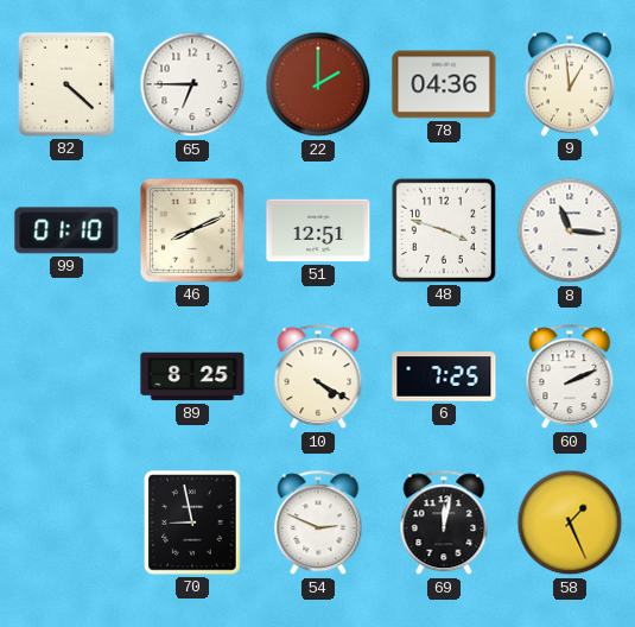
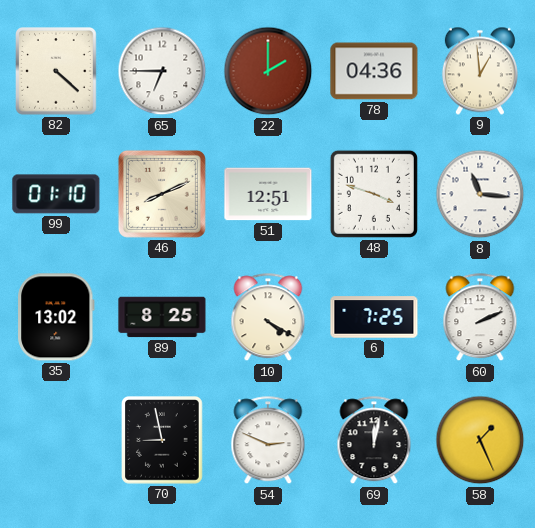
35: none -> 13:02 (57, 317)
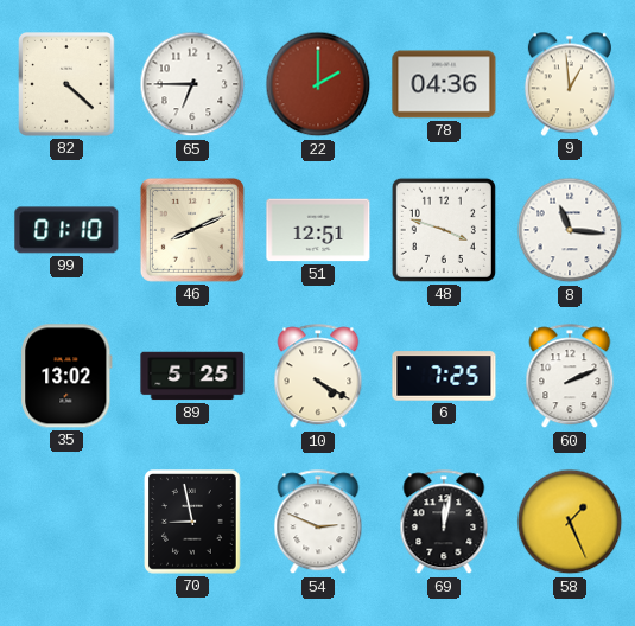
89: 8:25 -> 5:25 (192, 376)
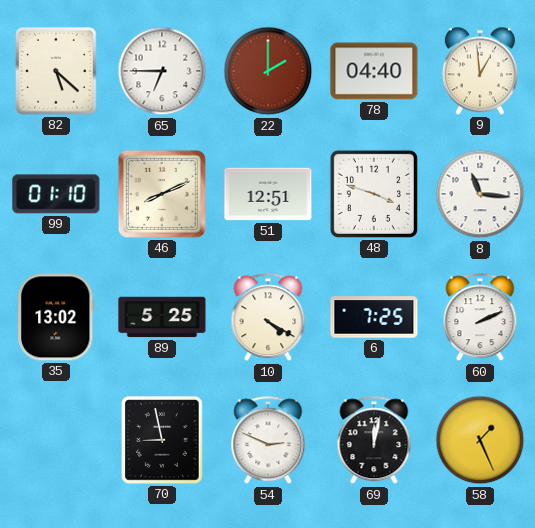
82: 4:22 -> 5:22 (57, 72)
78: 04:36 -> 04:40 (374, 71)
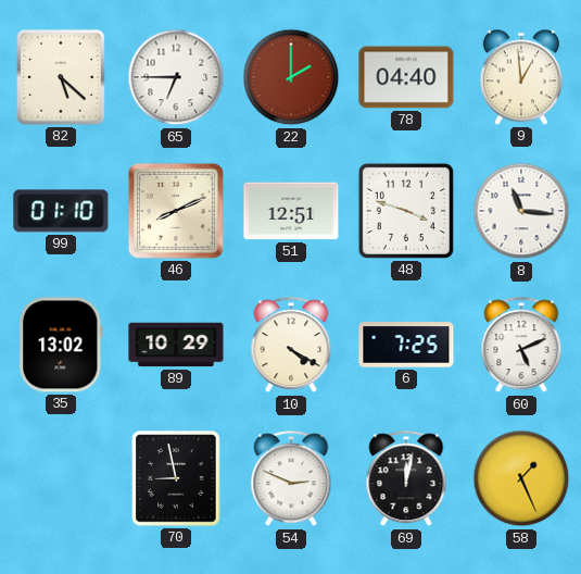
89: 5:25 -> 10:29 (176, 345)
60: 2:11 -> 5:11 (521, 346)
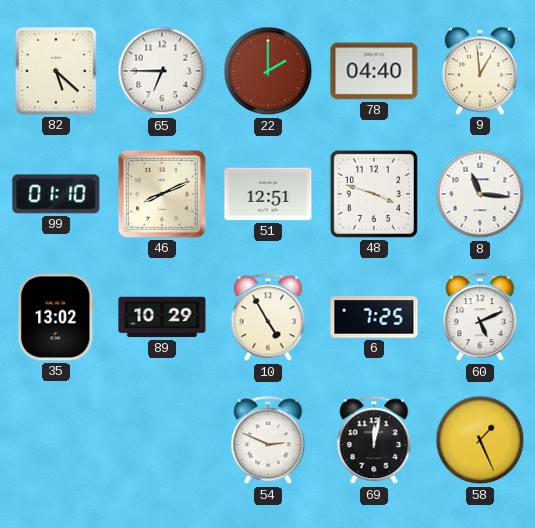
10: 4:20 -> 4:55 (268, 318)
70: 8:58 -> none (177, 479)
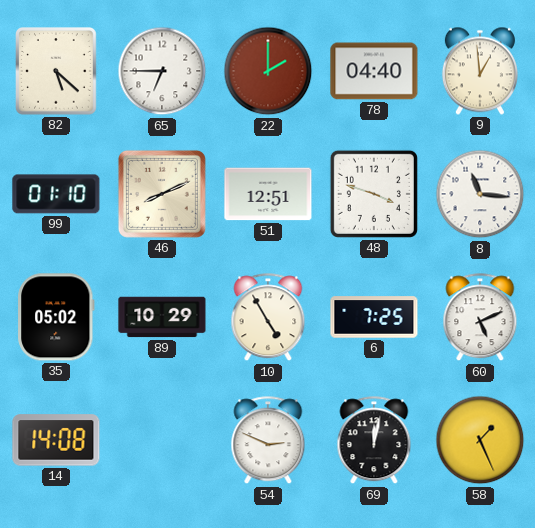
35: 13:02 -> 05:02 (57, 317)
14: none -> 14:08 (56, 440)
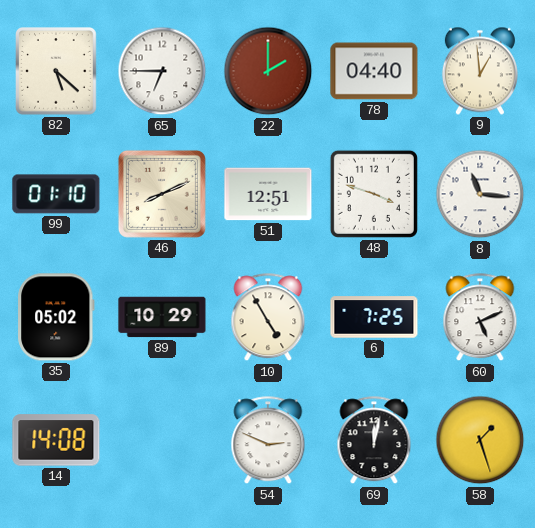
58: 1:26 -> 1:27 (480, 440)
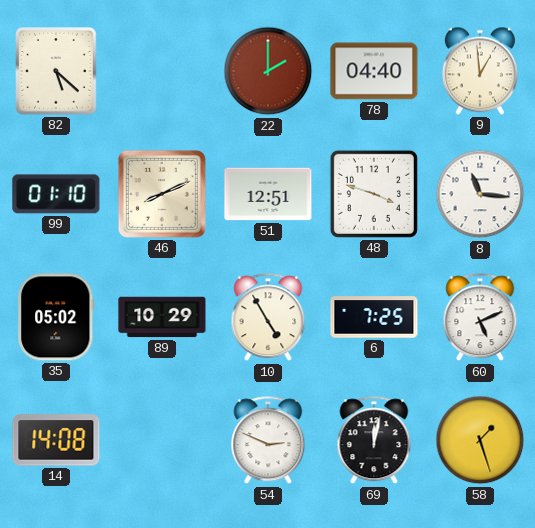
65: 6:45 -> none (162, 71)
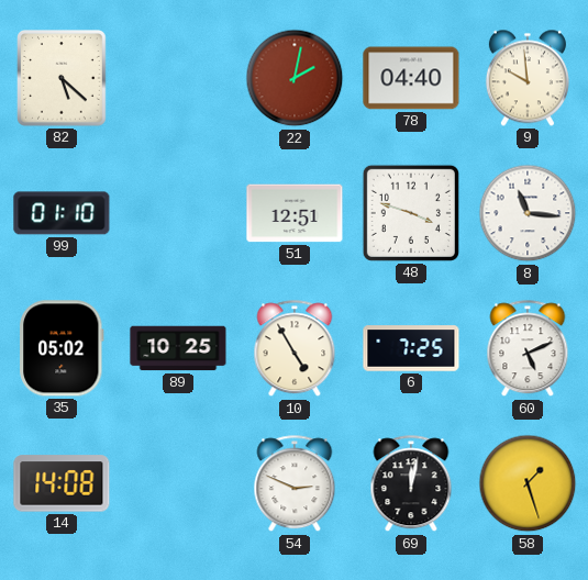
22: 2:00 -> 2:02 (295, 78)
9: 12:59 -> 9:59 (528, 78)
46: 8:11 -> none (162, 194)
89: 10:29 -> 10:25 (178, 348)
